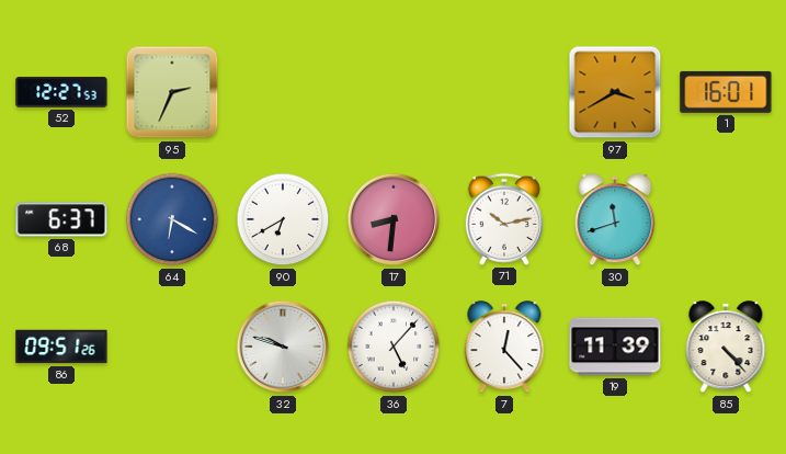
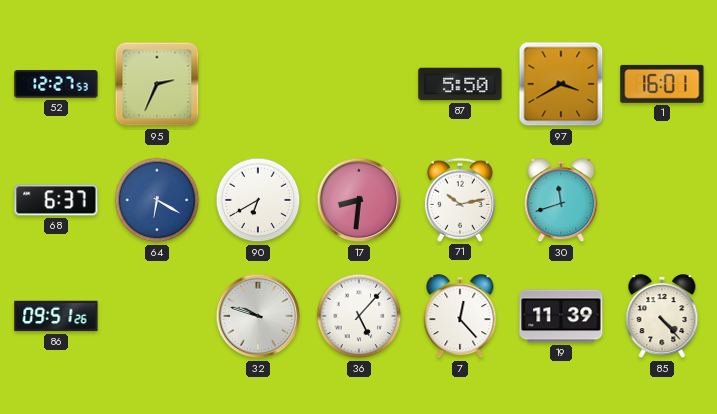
87: none -> 5:50 (460, 84)
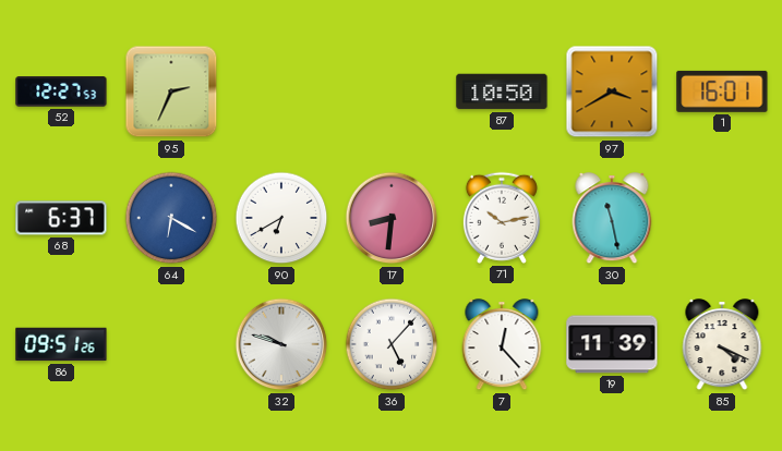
87: 5:50 -> 10:50 (502, 92)
30: 11:42 -> 11:28 (612, 219)
85: 4:23 -> 4:19 (722, 345)
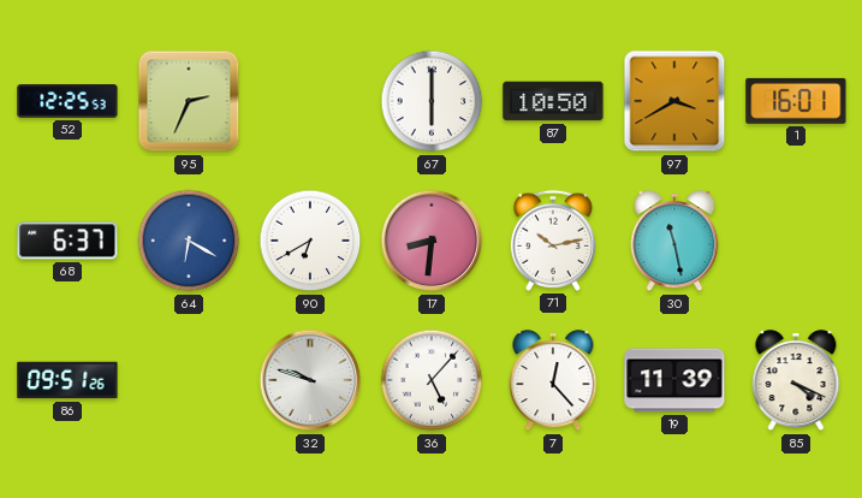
52: 12:27 -> 12:25 (67, 101)
67: none -> 6:00 (432, 101)
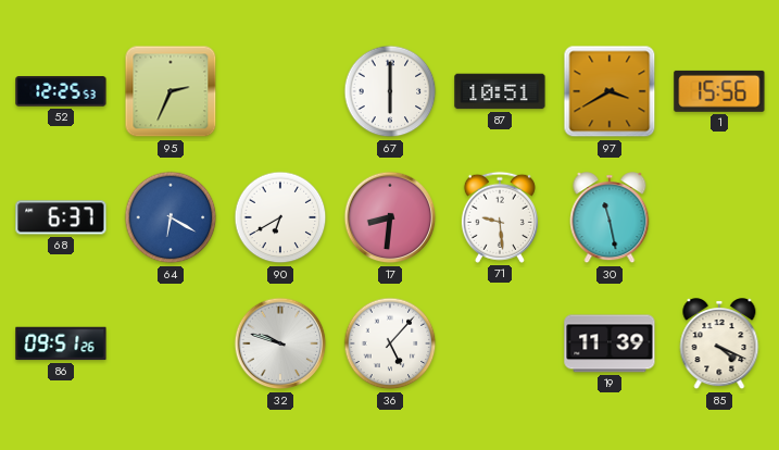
87: 10:50 -> 10:51 (500, 91)
1: 16:01 -> 15:56 (719, 91)
71: 10:13 -> 9:29 (500, 217)
7: 12:23 -> none (553, 381)
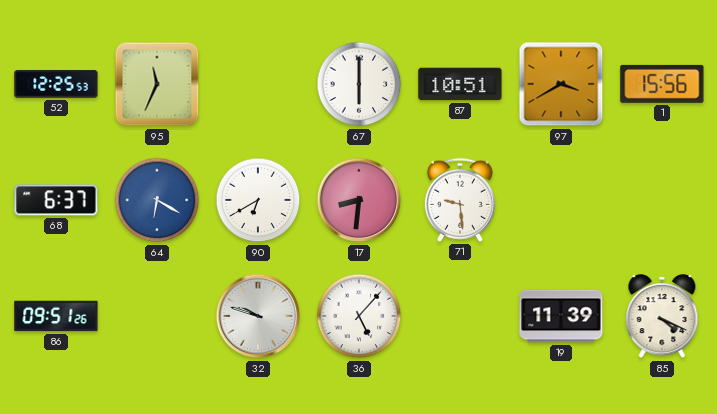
95: 2:34 -> 11:34 (157, 84)
30: 11:28 -> none (610, 218)
